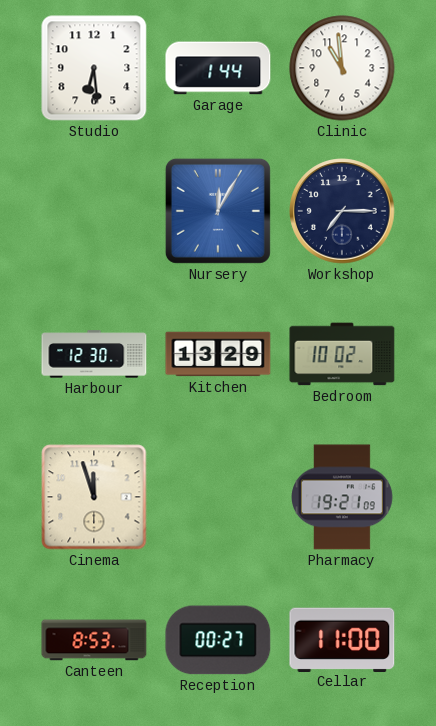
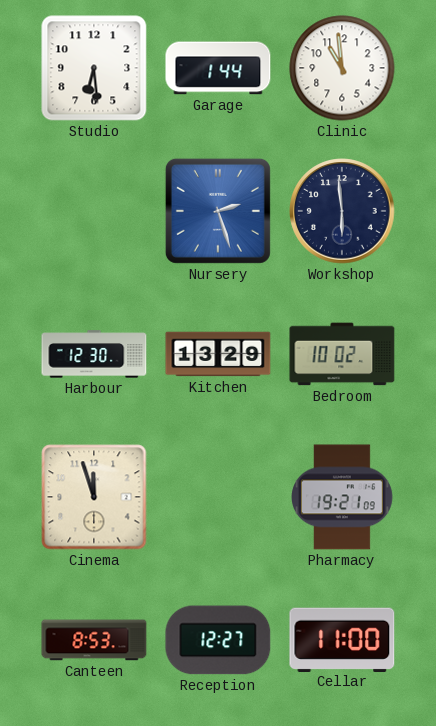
Nursery: 12:05 -> 2:27 (218, 211)
Workshop: 7:15 -> 5:59 (342, 211)
Reception: 00:27 -> 12:27 (218, 640)
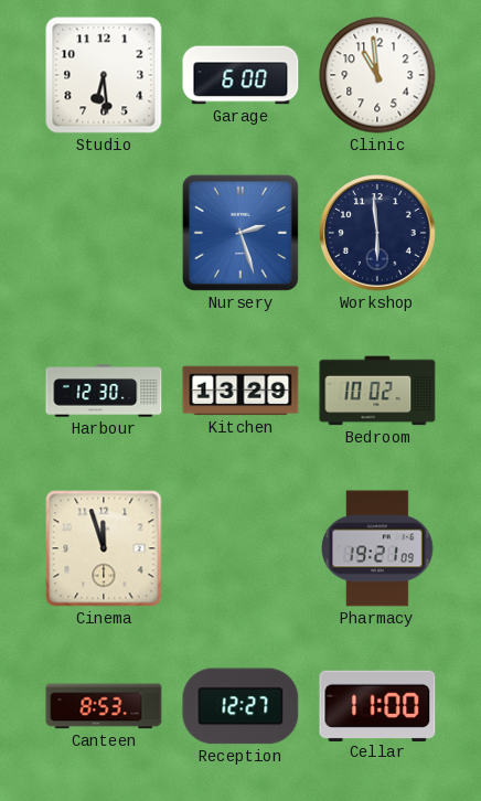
Garage: 1:44 -> 6:00 (240, 75)
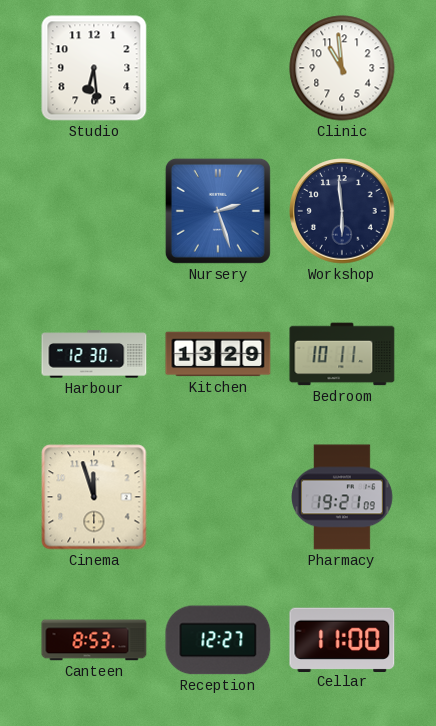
Garage: 6:00 -> none (240, 75)
Bedroom: 10:02 -> 10:11 (342, 354)
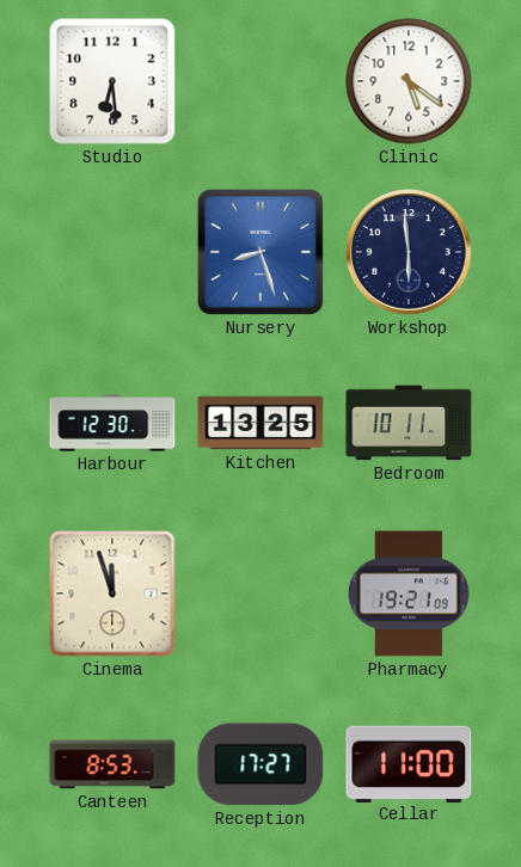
Clinic: 10:59 -> 5:21 (409, 81)
Nursery: 2:27 -> 8:27 (260, 252)
Kitchen: 13:29 -> 13:25 (260, 423)
Reception: 12:27 -> 17:27 (260, 764)
